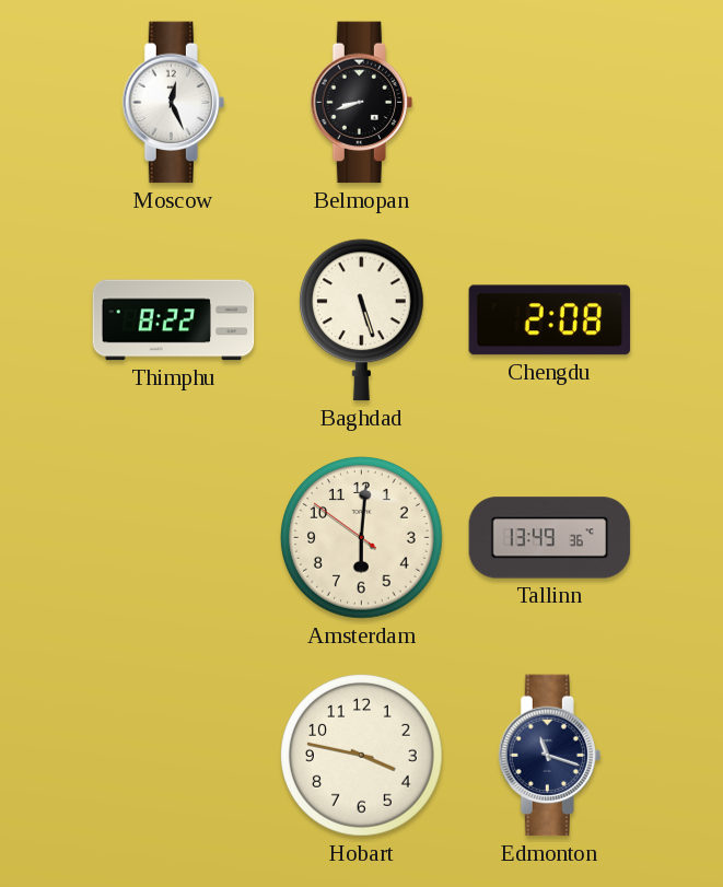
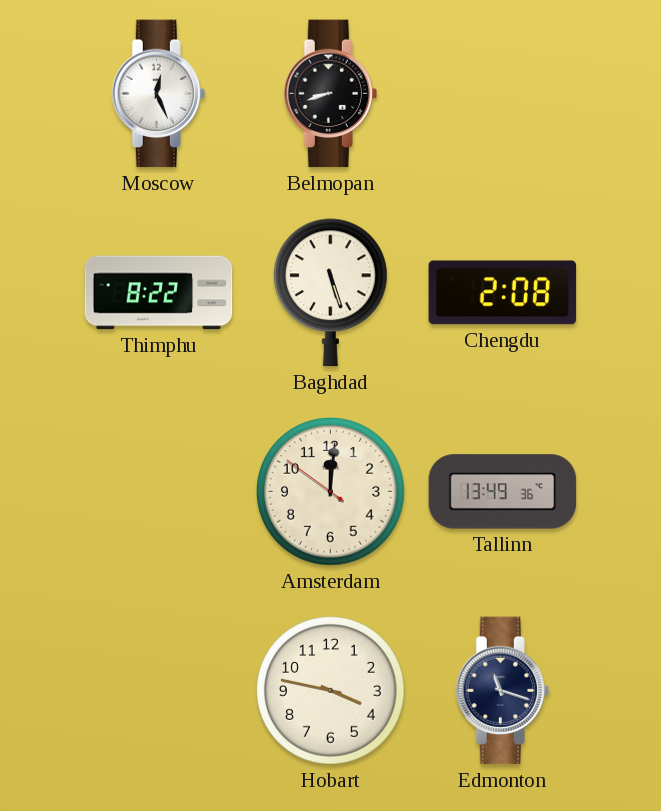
Amsterdam: 6:00 -> 12:00 (331, 492)
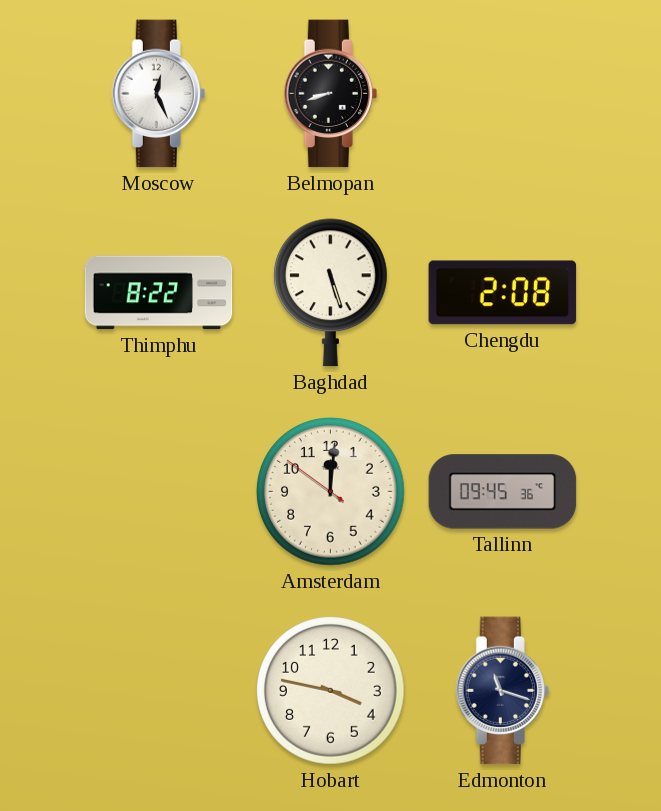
Tallinn: 13:49 -> 09:45 (503, 492)
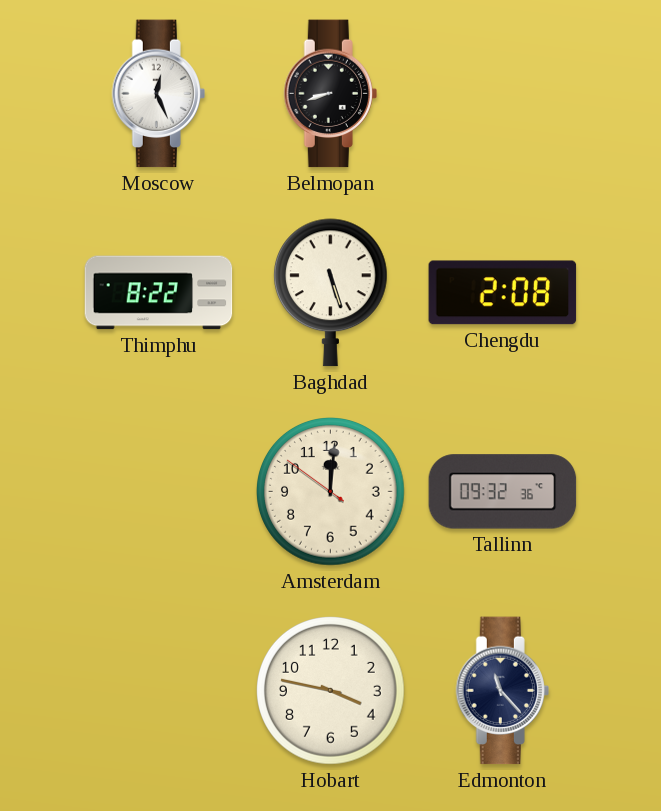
Tallinn: 09:45 -> 09:32 (503, 492)
Edmonton: 11:18 -> 11:23 (502, 691)
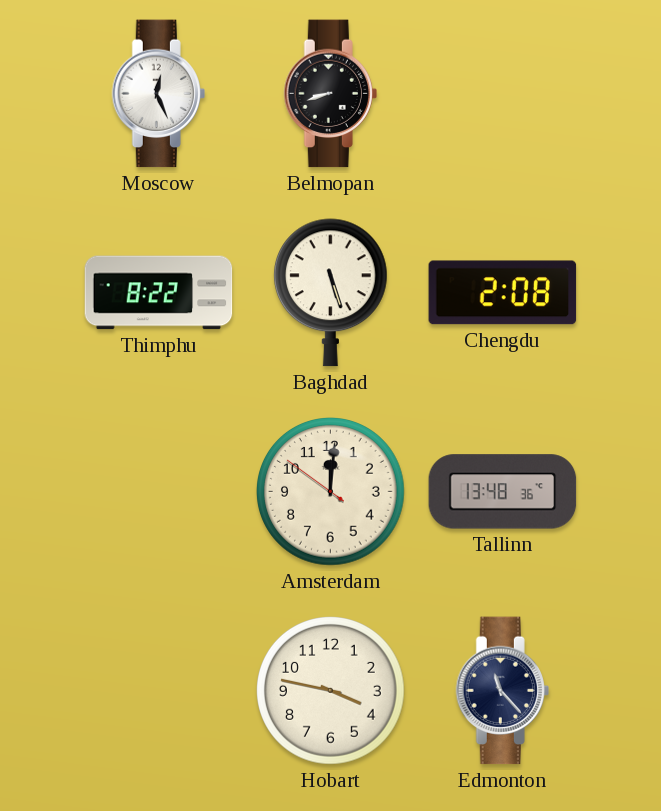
Tallinn: 09:32 -> 13:48 (503, 492)
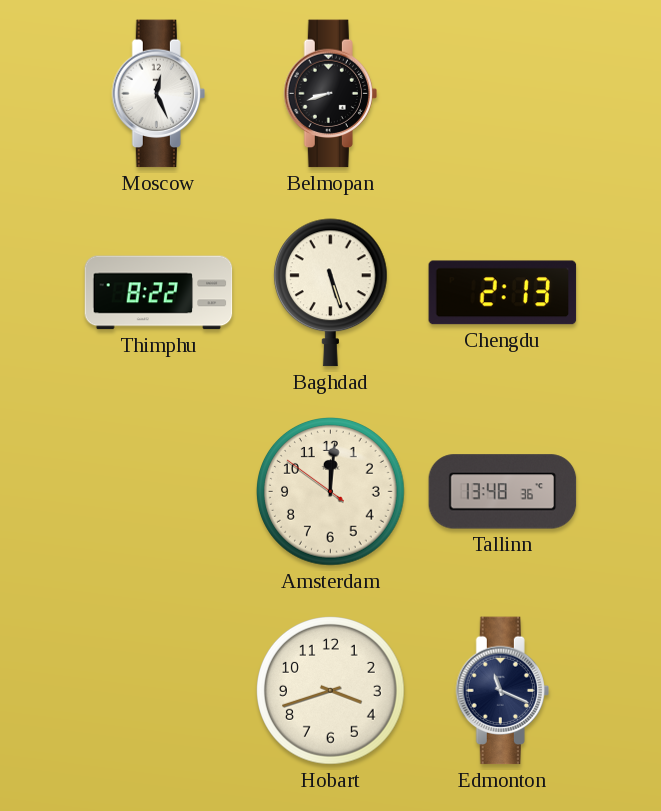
Chengdu: 2:08 -> 2:13 (503, 293)
Hobart: 3:47 -> 3:42 (331, 691)
Edmonton: 11:23 -> 11:19 (502, 691)
